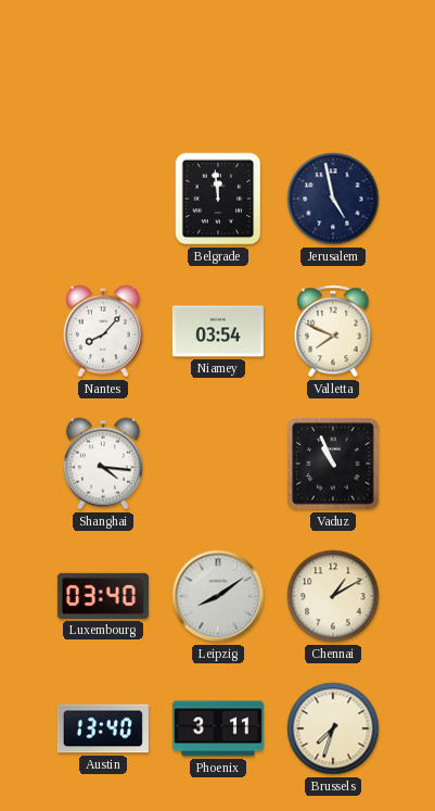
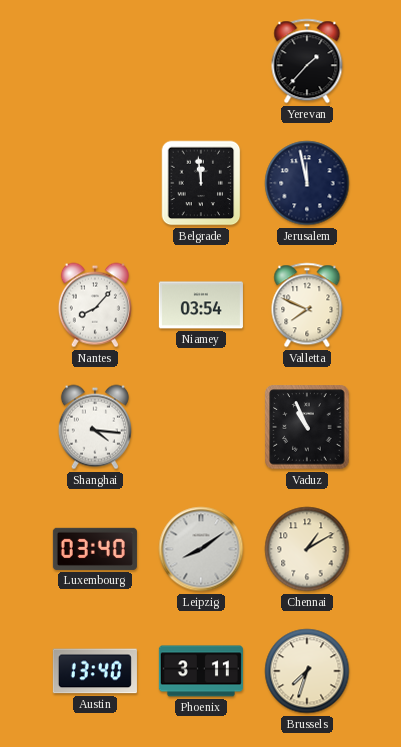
Yerevan: none -> 1:37 (307, 61)
Jerusalem: 4:58 -> 11:58 (307, 183)
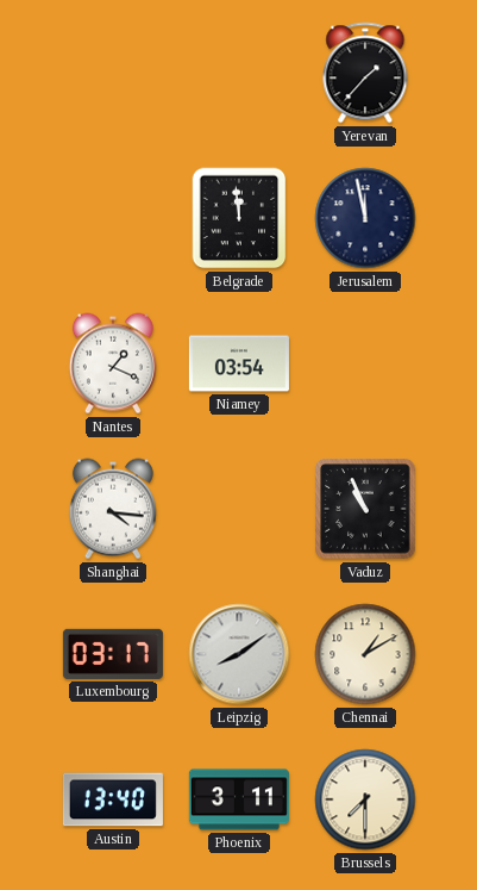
Nantes: 8:07 -> 1:19 (113, 363)
Valletta: 7:49 -> none (307, 305)
Luxembourg: 03:40 -> 03:17 (113, 654)
Brussels: 7:33 -> 7:30 (365, 799)
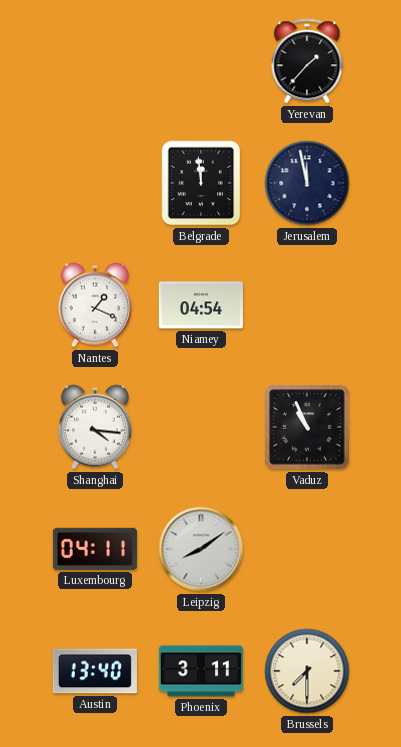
Niamey: 03:54 -> 04:54 (201, 305)
Luxembourg: 03:17 -> 04:11 (95, 549)
Chennai: 1:10 -> none (365, 654)
